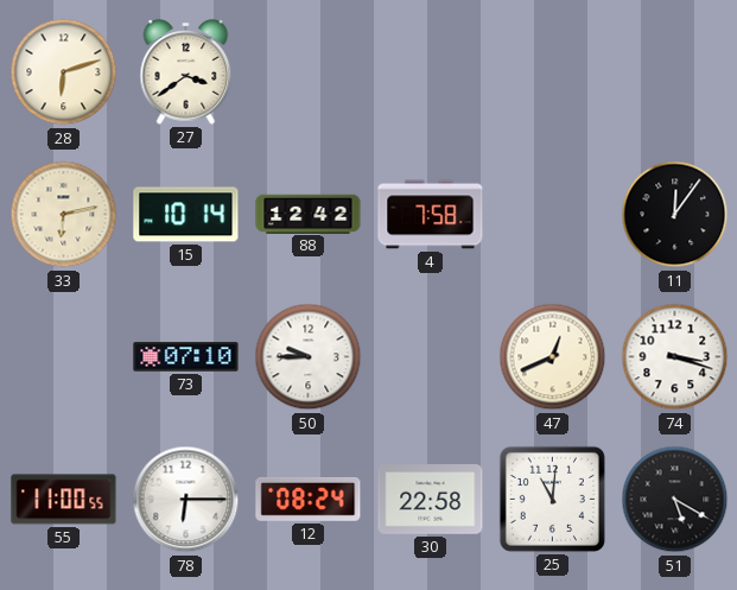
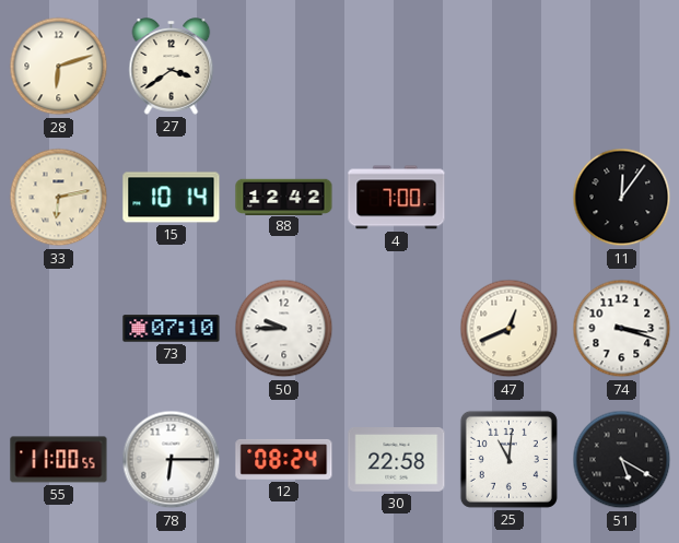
4: 7:58 -> 7:00 (397, 198)
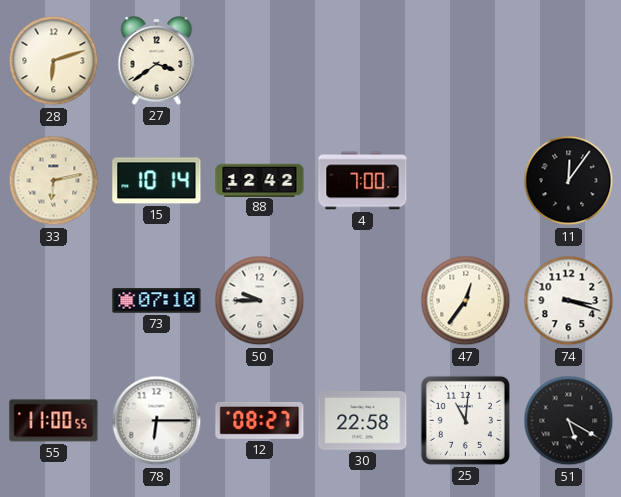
47: 12:41 -> 12:36 (466, 301)
12: 08:24 -> 08:27 (260, 420)
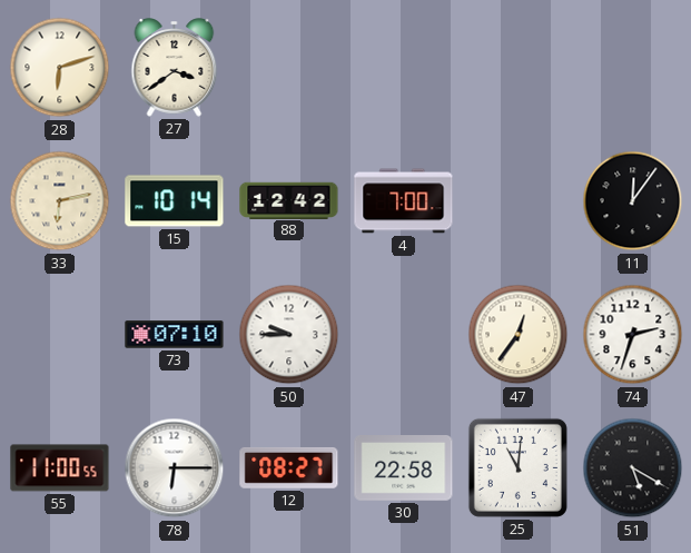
74: 3:18 -> 2:33 (633, 335)
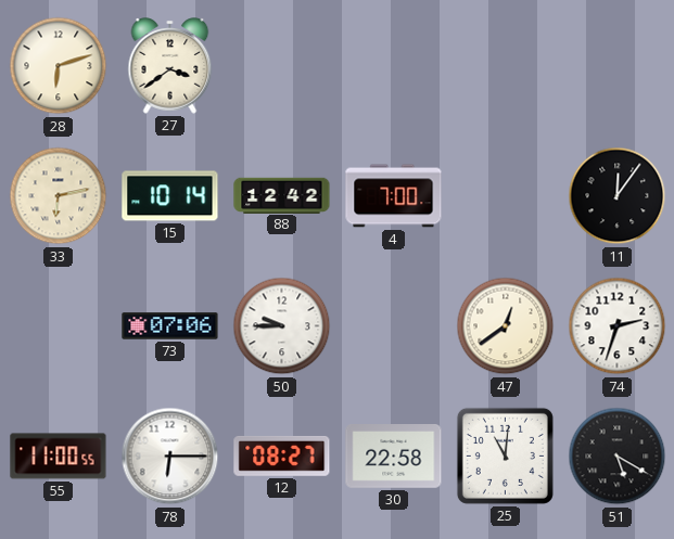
73: 07:10 -> 07:06 (170, 326)
47: 12:36 -> 12:39 (506, 326)
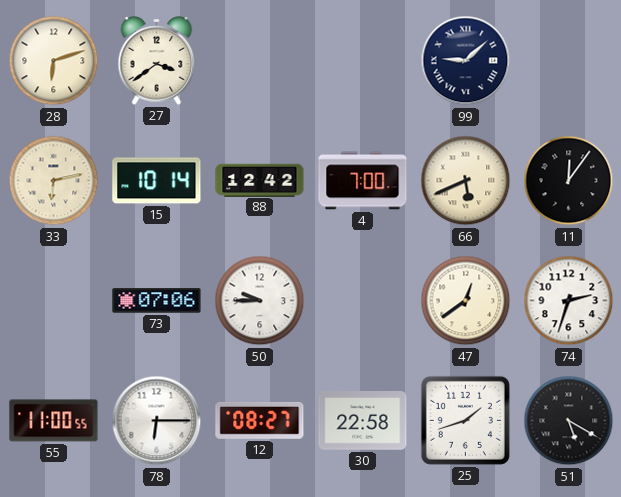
99: none -> 9:08 (466, 61)
66: none -> 5:41 (466, 181)
25: 11:01 -> 1:42 (465, 420)
